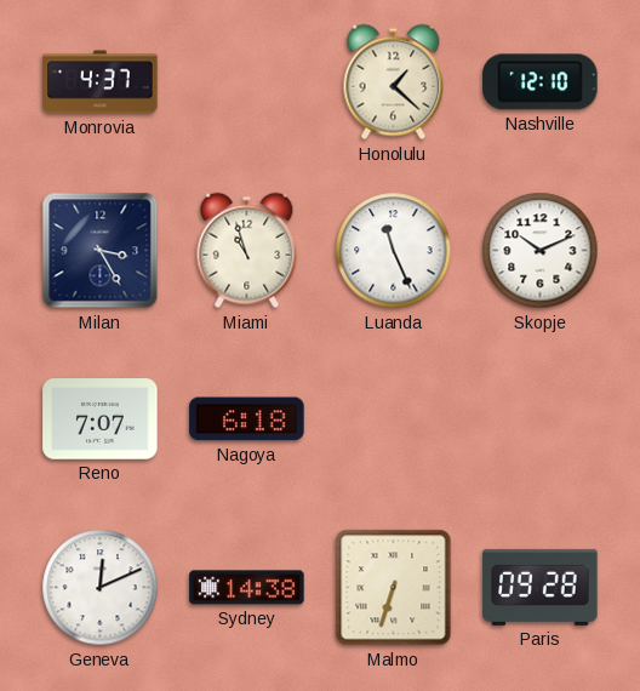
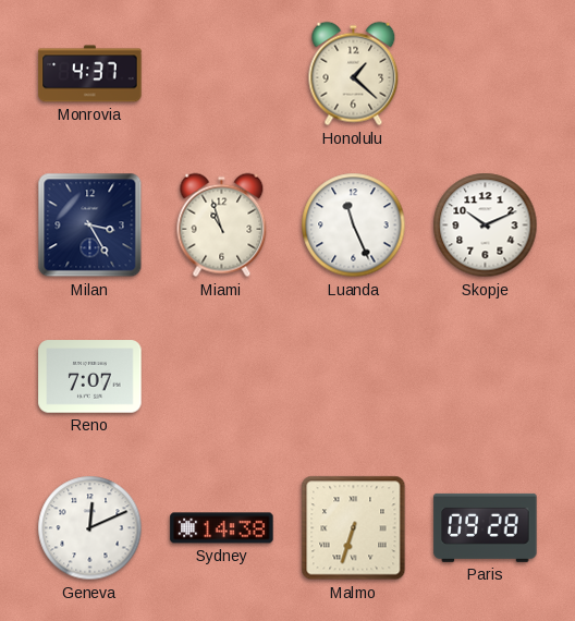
Nashville: 12:10 -> none (541, 82)
Nagoya: 6:18 -> none (247, 419)
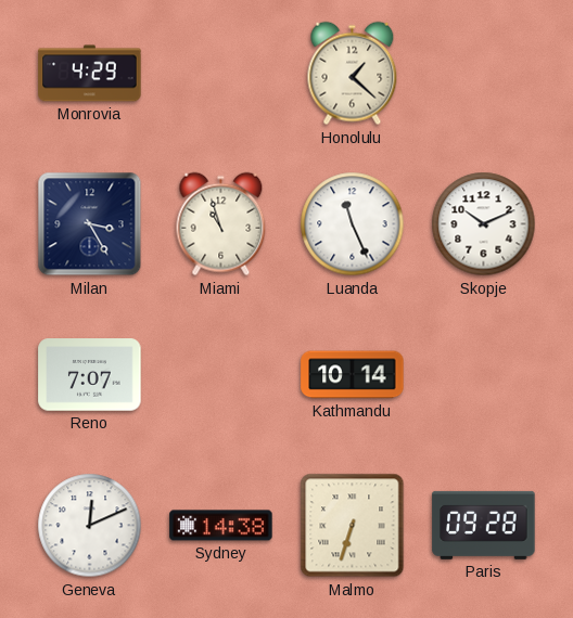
Monrovia: 4:37 -> 4:29 (90, 74)
Kathmandu: none -> 10:14 (353, 375)
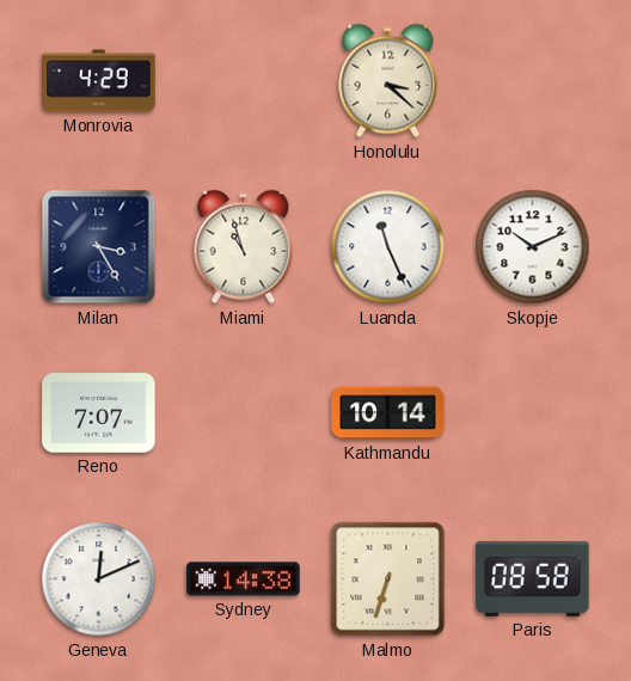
Honolulu: 1:22 -> 3:22 (388, 81)
Paris: 09:28 -> 08:58 (533, 578)
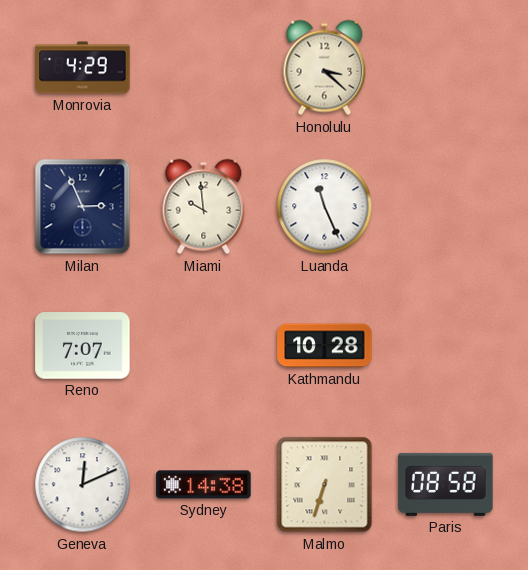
Milan: 3:25 -> 2:56 (83, 207)
Miami: 10:57 -> 9:59 (204, 207)
Skopje: 10:11 -> none (533, 247)
Kathmandu: 10:14 -> 10:28 (325, 346)
